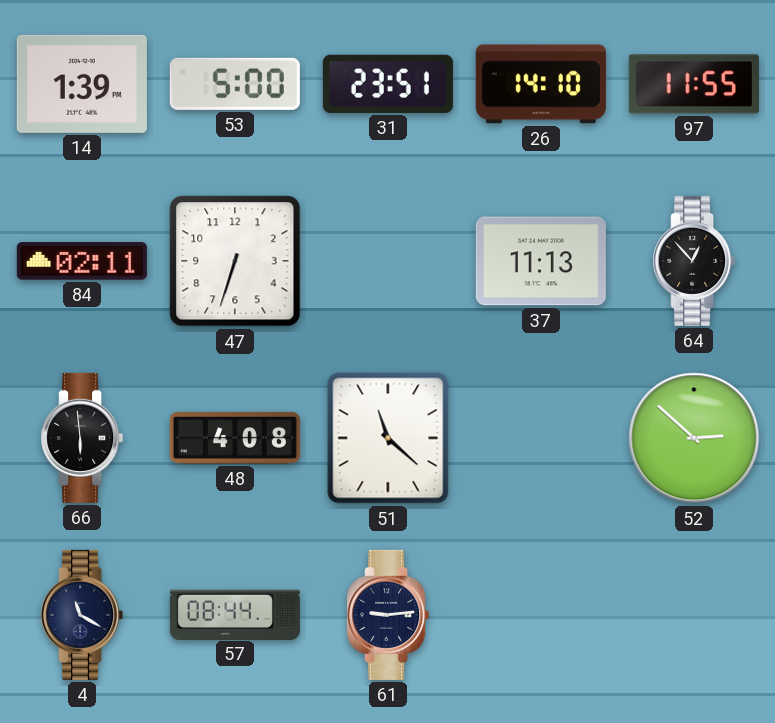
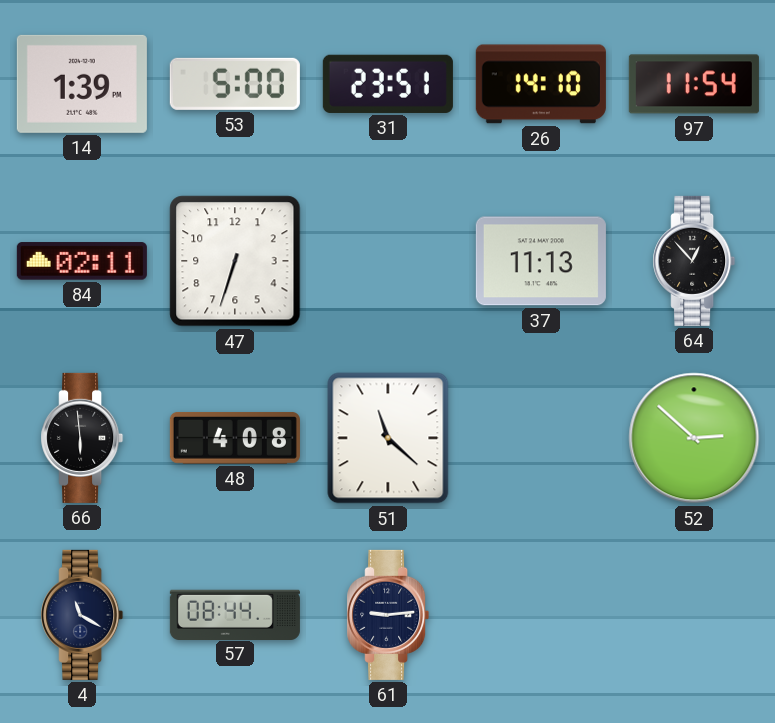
97: 11:55 -> 11:54 (694, 84)
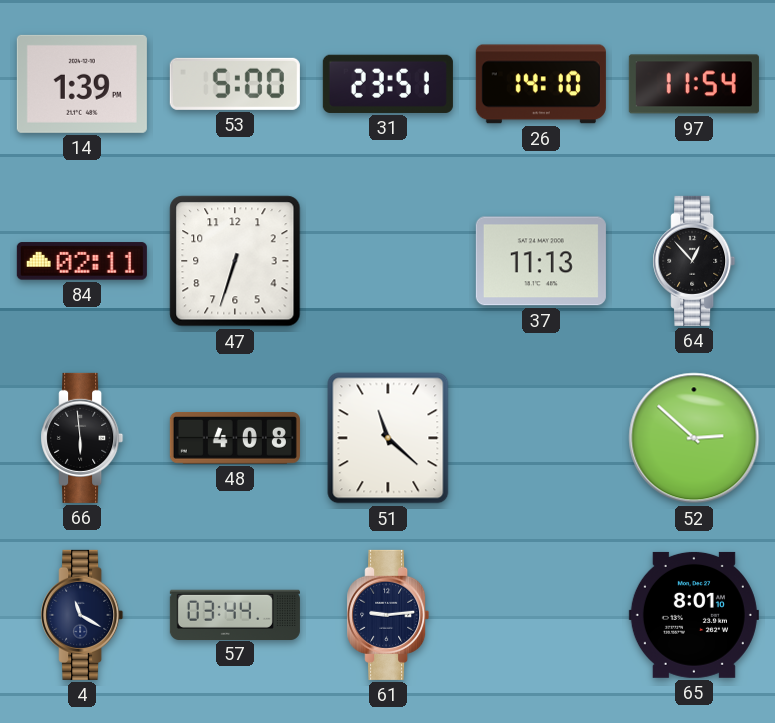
57: 08:44 -> 03:44 (235, 614)
65: none -> 8:01 (694, 615)
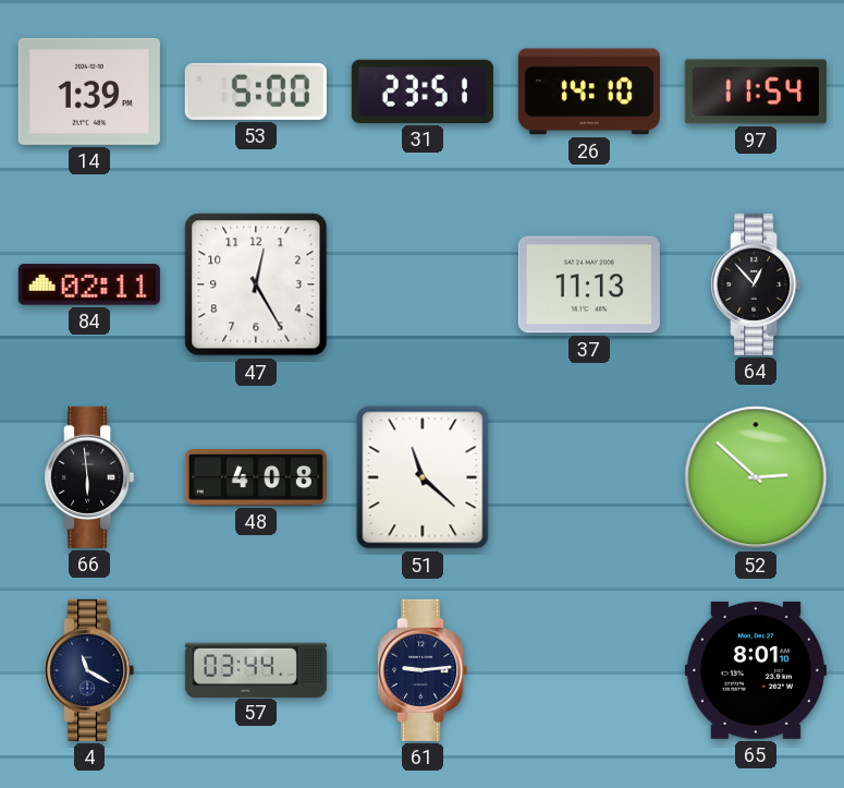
47: 6:33 -> 12:25 (256, 284)
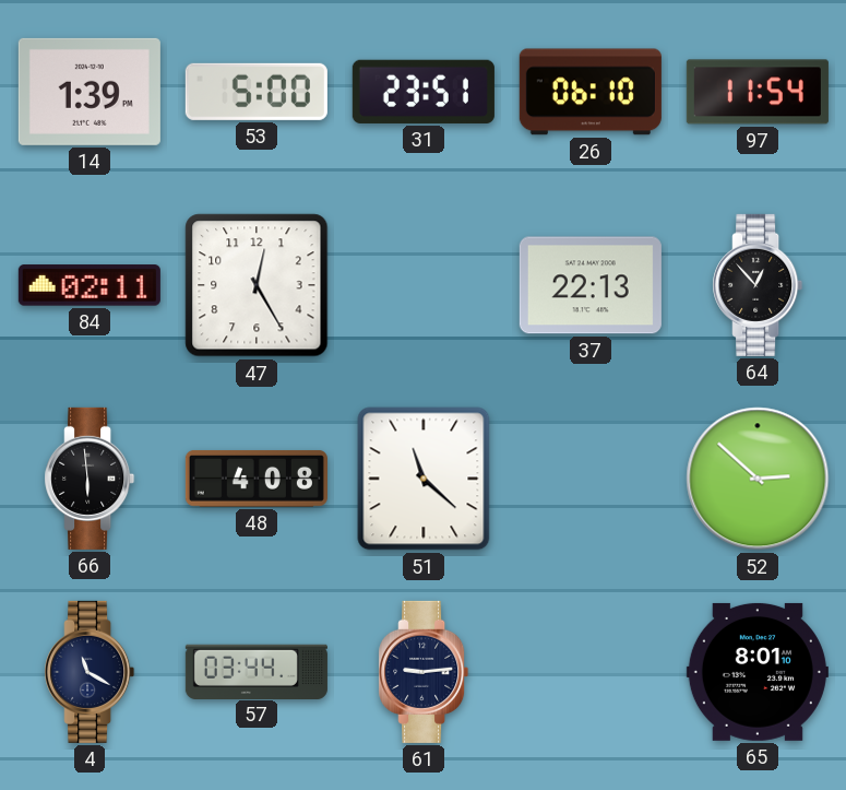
26: 14:10 -> 06:10 (591, 92)
37: 11:13 -> 22:13 (591, 285)
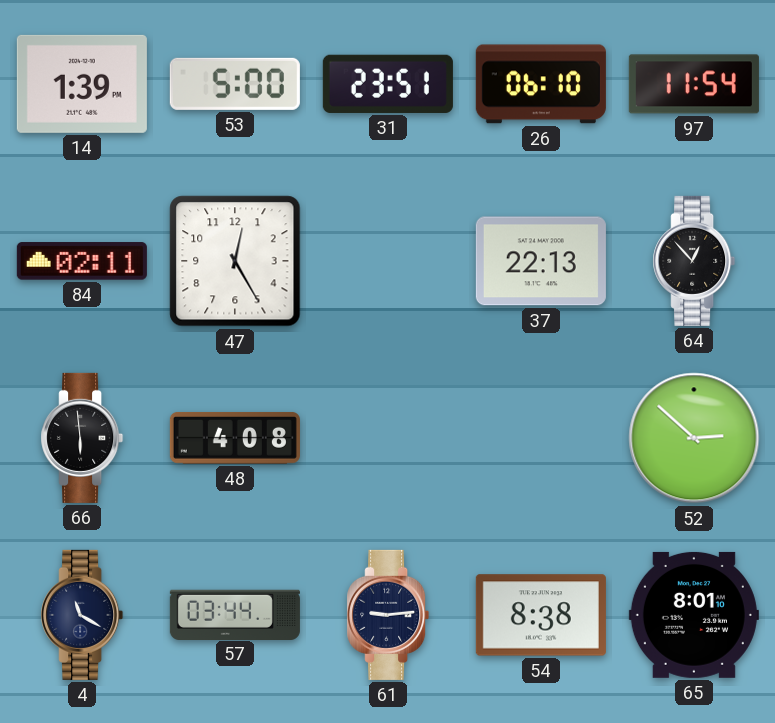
51: 11:22 -> none (424, 479)
54: none -> 8:38 (541, 615)
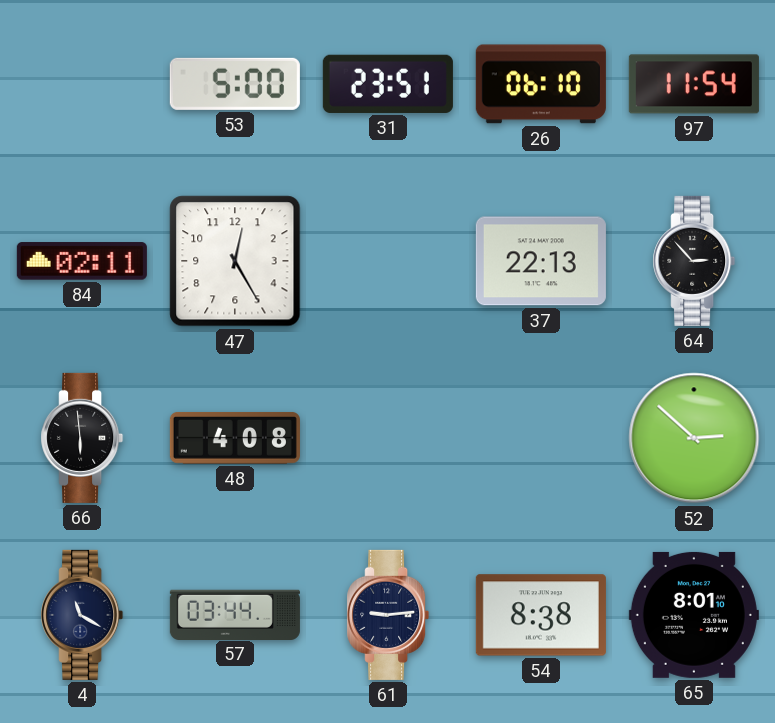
14: 1:39 -> none (82, 84)
64: 12:53 -> 2:53 (694, 261)
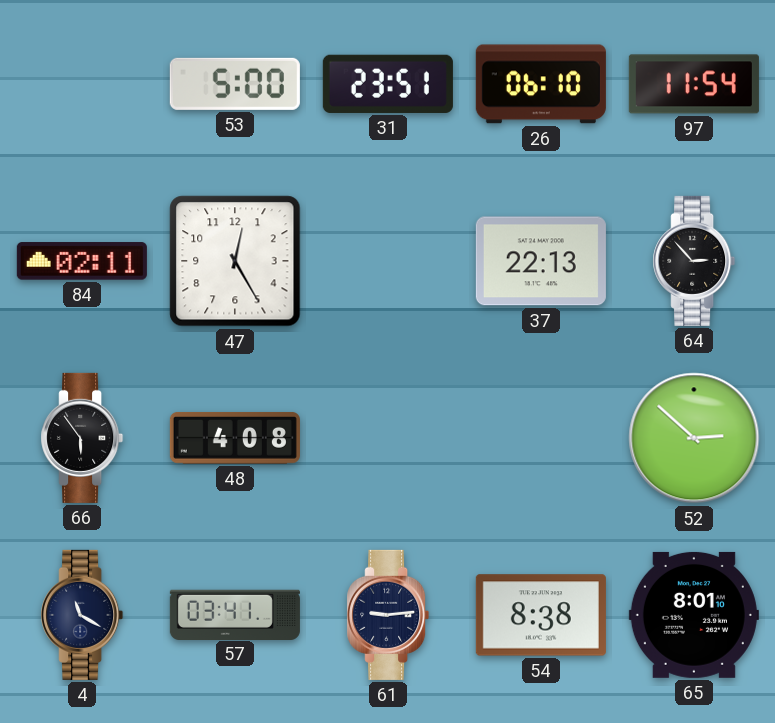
66: 5:59 -> 5:54 (82, 438)
57: 03:44 -> 03:41 (235, 614)
